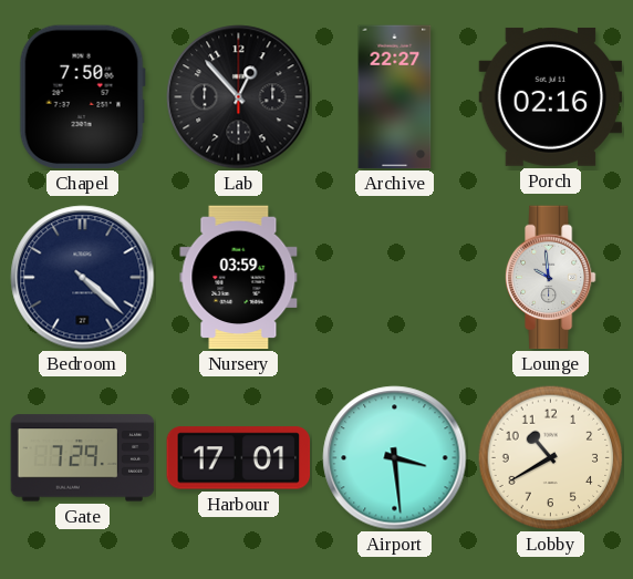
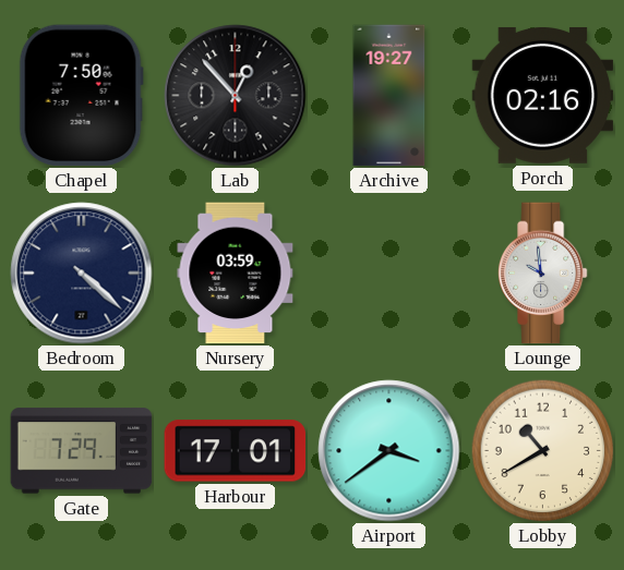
Archive: 22:27 -> 19:27 (389, 96)
Airport: 3:29 -> 3:39 (389, 451)
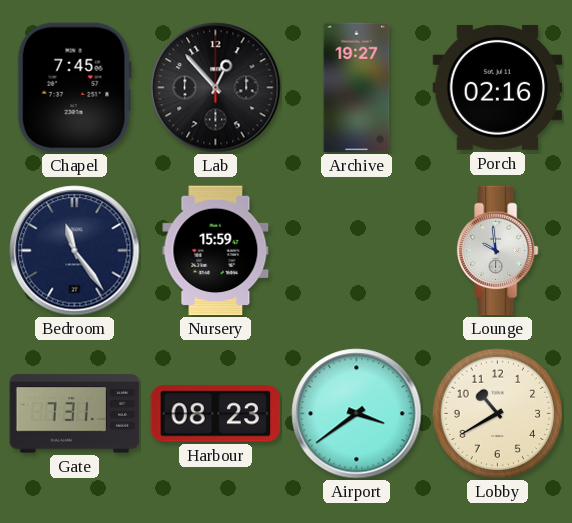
Chapel: 7:50 -> 7:45 (74, 88)
Bedroom: 4:22 -> 11:24 (75, 251)
Nursery: 03:59 -> 15:59 (216, 251)
Gate: 7:29 -> 7:31 (75, 414)
Harbour: 17:01 -> 08:23 (216, 414)
